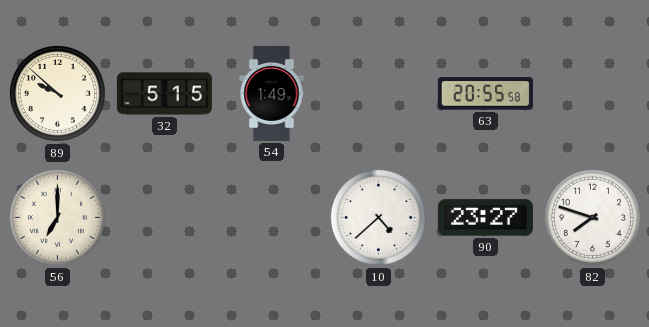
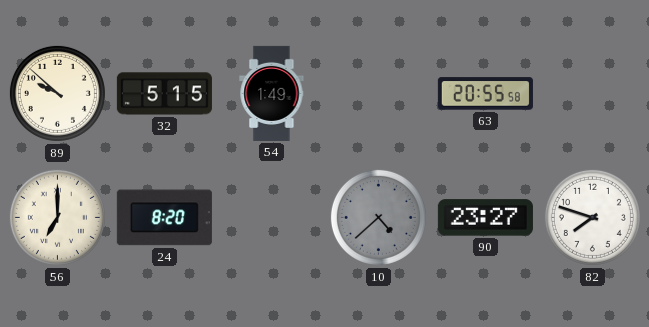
24: none -> 8:20 (164, 218)
10 dial: white -> grey (378, 217)
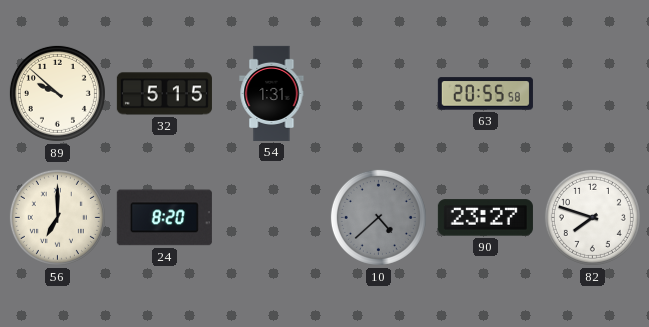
54: 1:49 -> 1:31 (272, 93)
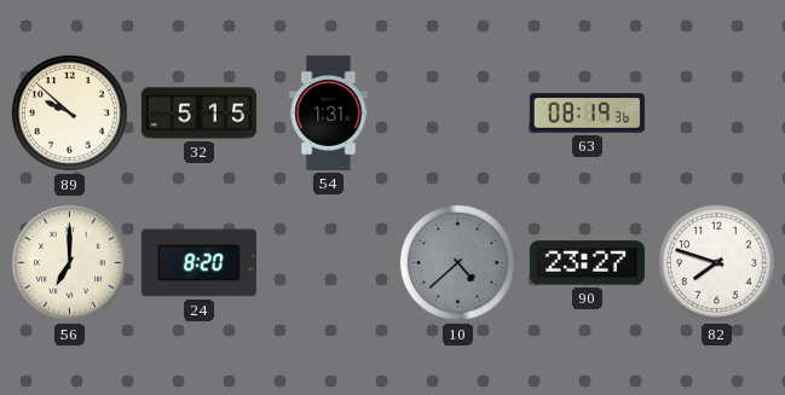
63: 20:55 -> 08:19 (587, 114)
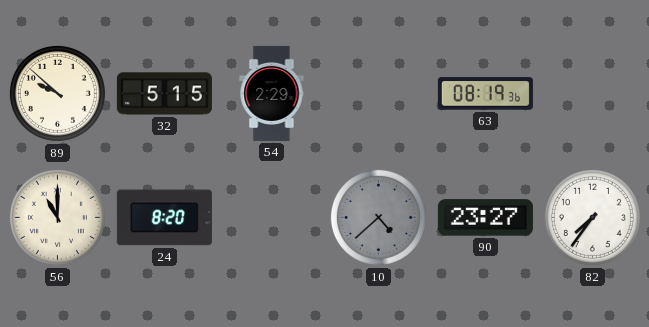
54: 1:31 -> 2:29 (272, 93)
56: 7:00 -> 11:00 (57, 217)
82: 7:48 -> 7:36 (592, 217)
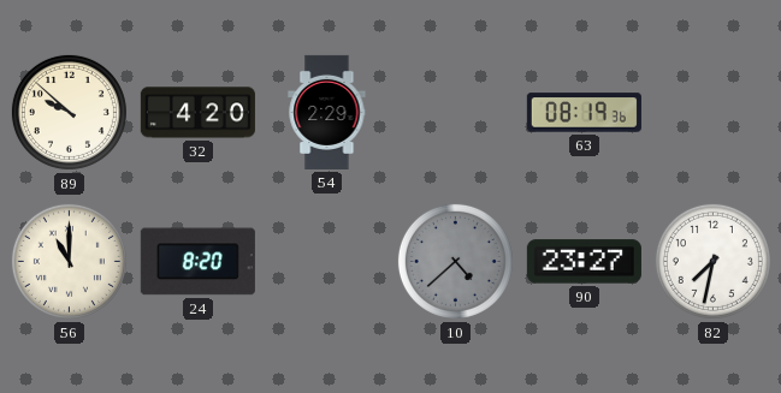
32: 5:15 -> 4:20 (197, 113)
82: 7:36 -> 7:32 (712, 261)
